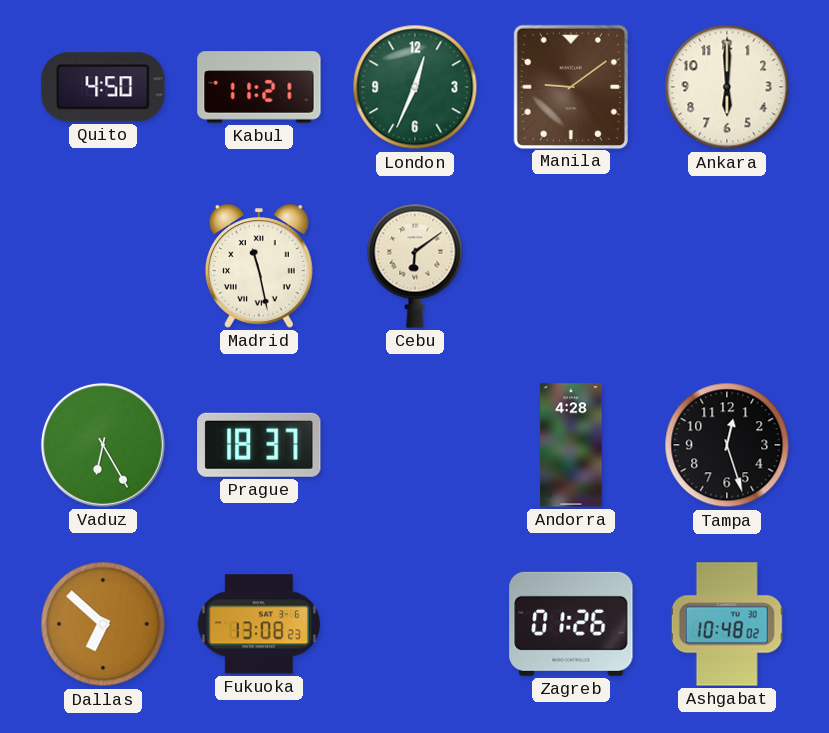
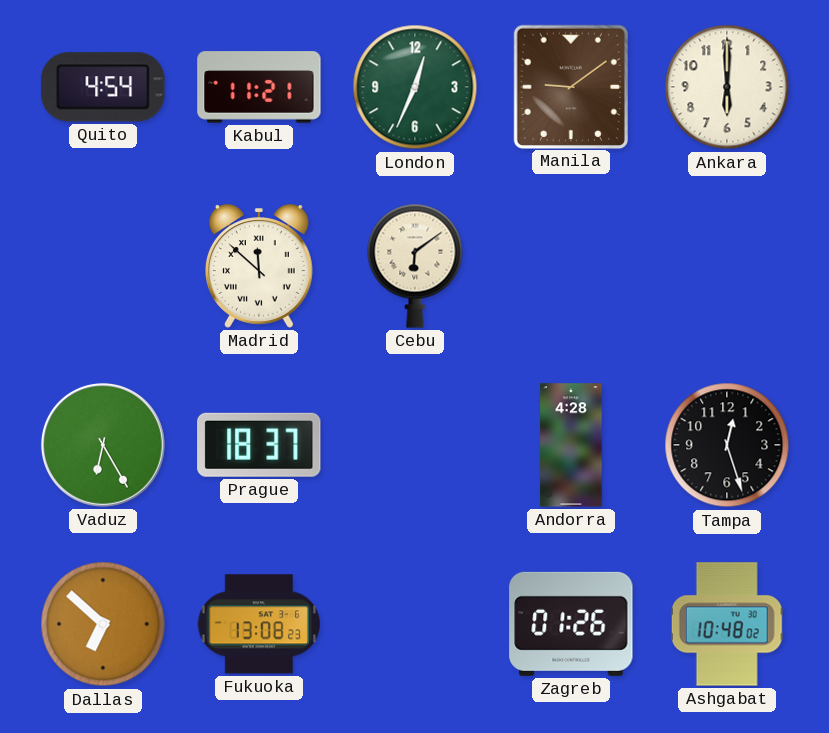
Quito: 4:50 -> 4:54 (103, 87)
Madrid: 11:28 -> 11:52 (259, 266)
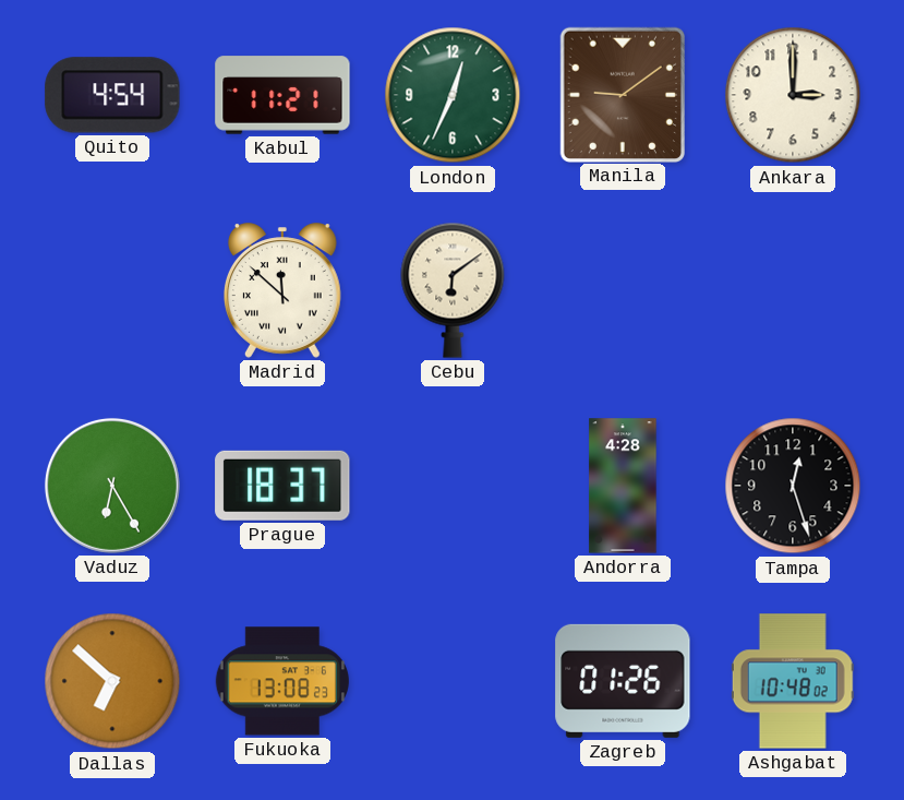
Ankara: 6:00 -> 3:00 (793, 95)
